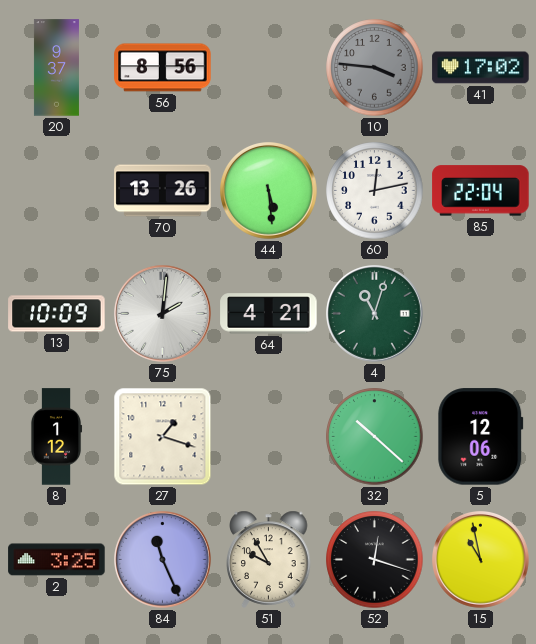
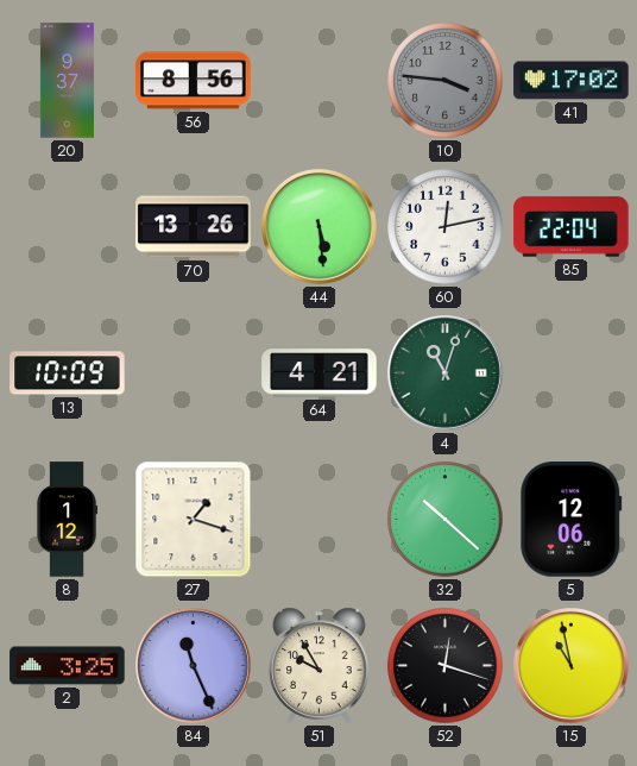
75: 2:01 -> none (163, 314)
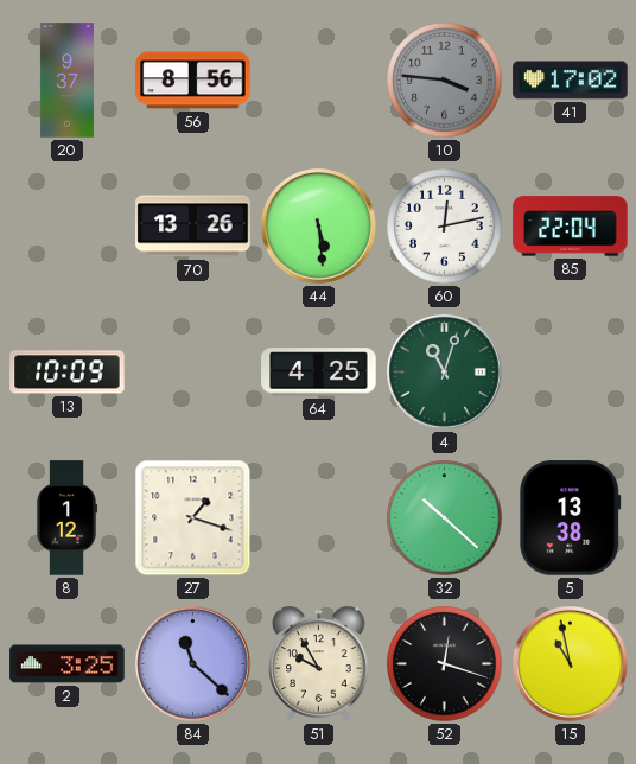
64: 4:21 -> 4:25 (319, 373)
5: 12:06 -> 13:38 (571, 518)
84: 11:26 -> 11:22 (193, 664)
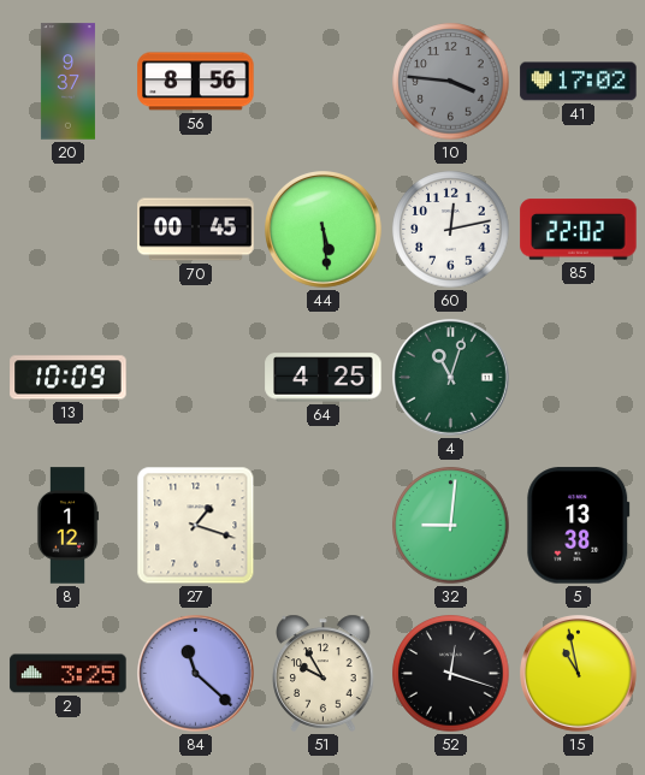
70: 13:26 -> 00:45 (196, 230)
85: 22:04 -> 22:02 (579, 230)
32: 10:22 -> 9:01 (451, 526)
